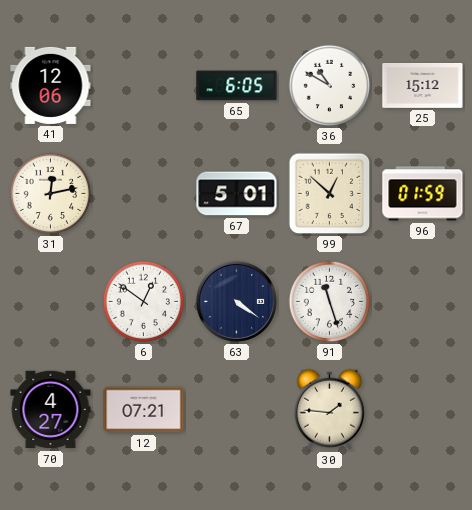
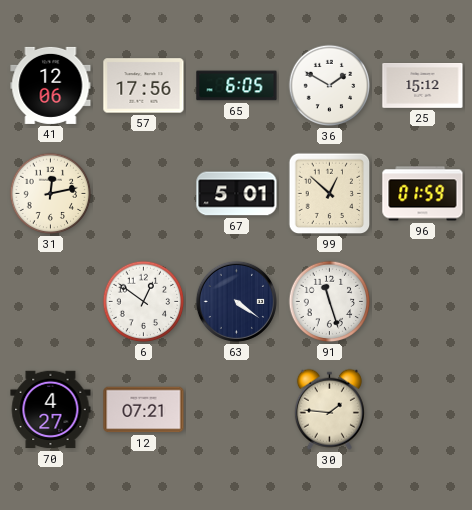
57: none -> 17:56 (144, 86)
36: 10:50 -> 1:50 (330, 86)
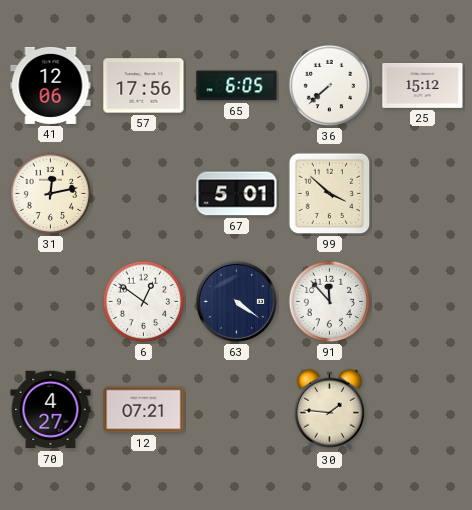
36: 1:50 -> 7:38 (330, 86)
99: 12:52 -> 3:52 (330, 194)
96: 01:59 -> none (423, 194)
91: 11:27 -> 11:53 (330, 302)
